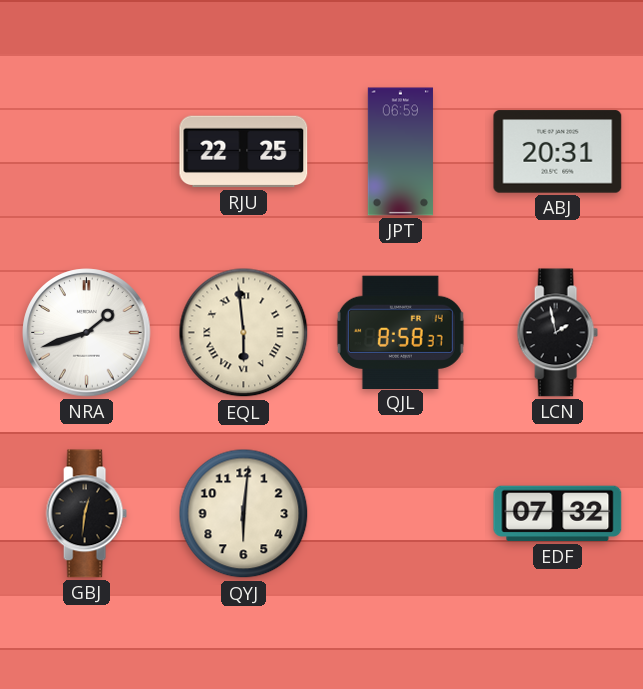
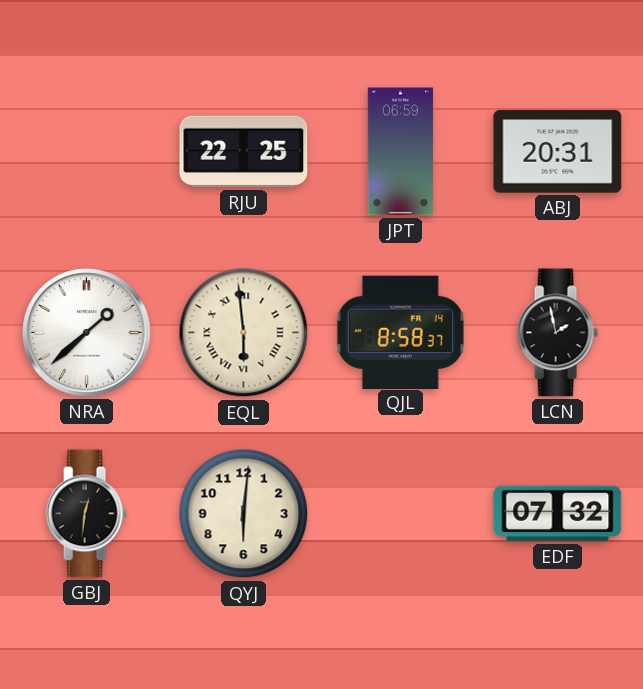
NRA: 1:42 -> 1:38 (87, 333)
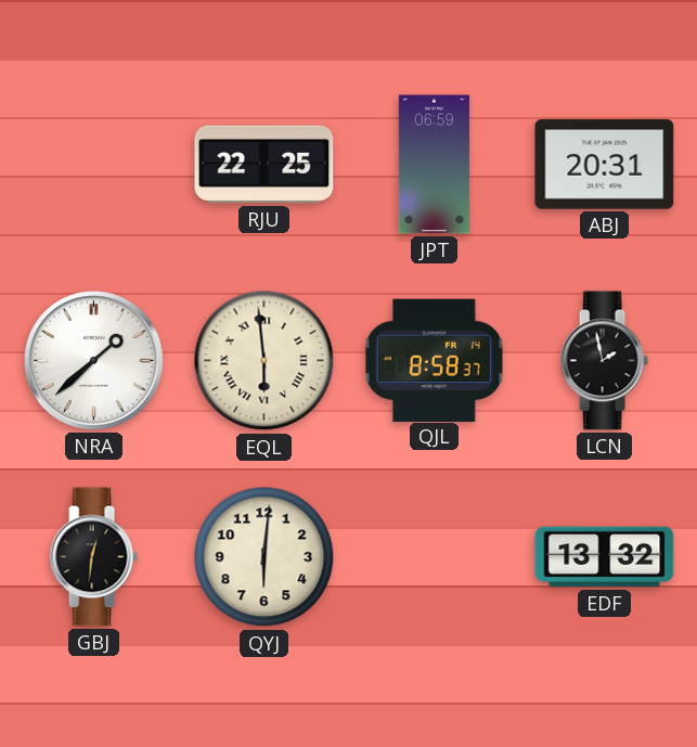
EDF: 07:32 -> 13:32 (605, 557)
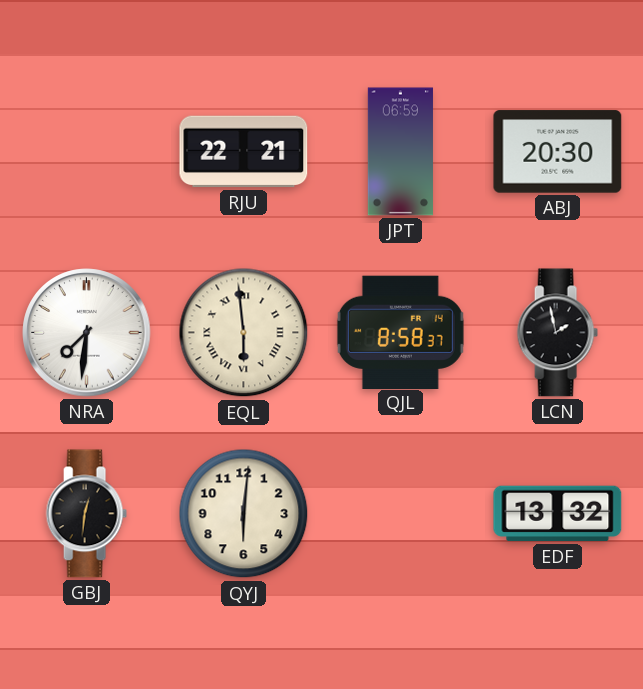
RJU: 22:25 -> 22:21 (244, 152)
ABJ: 20:31 -> 20:30 (558, 152)
NRA: 1:38 -> 7:31 (87, 333)
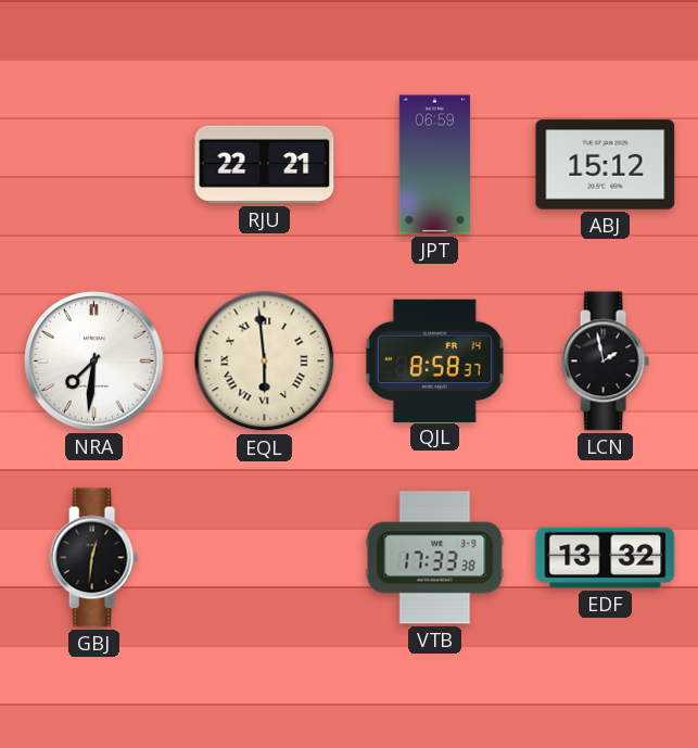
ABJ: 20:30 -> 15:12 (606, 165)
QYJ: 6:01 -> none (244, 514)
VTB: none -> 17:33 (435, 558)
